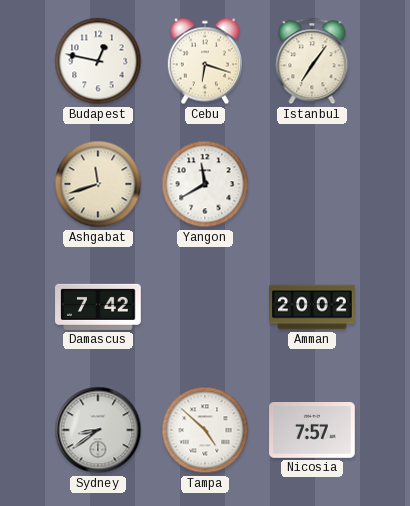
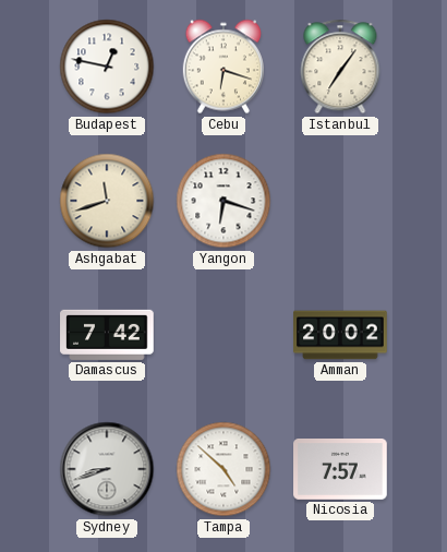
Yangon: 11:40 -> 6:18 (224, 201)
Sydney: 8:39 -> 8:42 (107, 469)
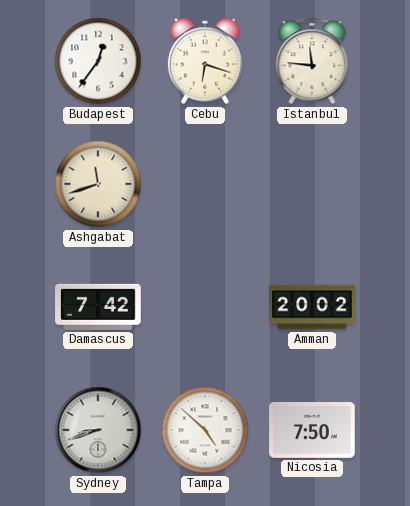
Budapest: 12:47 -> 12:36 (98, 61)
Istanbul: 7:06 -> 11:46 (312, 61)
Yangon: 6:18 -> none (224, 201)
Nicosia: 7:57 -> 7:50 (312, 431)
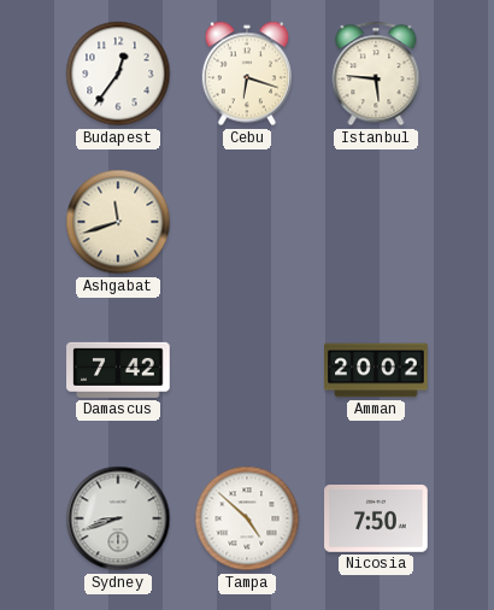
Istanbul: 11:46 -> 5:46 (376, 74)
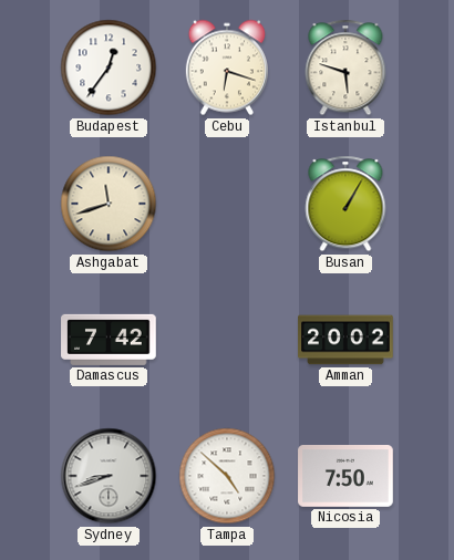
Istanbul: 5:46 -> 5:48 (345, 68)
Busan: none -> 1:05 (345, 204)
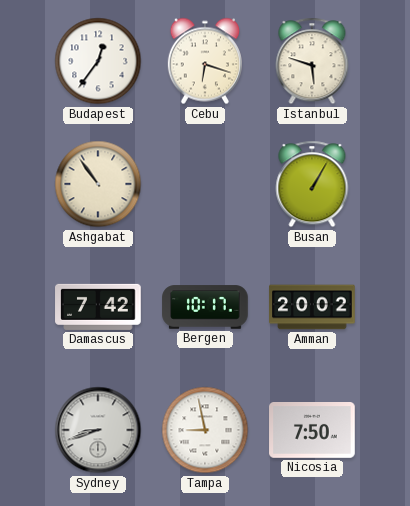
Ashgabat: 11:42 -> 10:54 (98, 184)
Bergen: none -> 10:17 (205, 307)
Tampa: 4:52 -> 8:58 (205, 430)
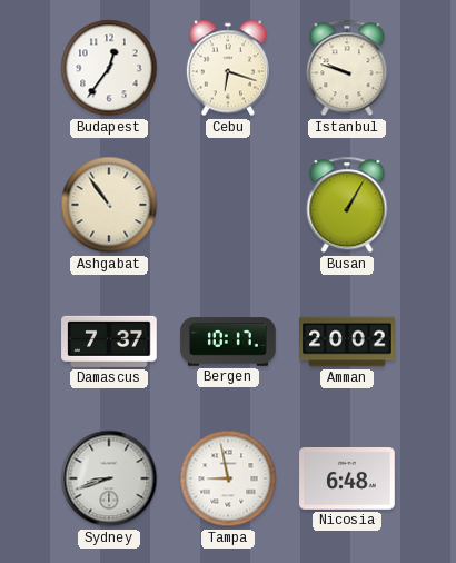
Istanbul: 5:48 -> 9:48 (347, 68)
Damascus: 7:42 -> 7:37 (109, 342)
Nicosia: 7:50 -> 6:48 (347, 480)
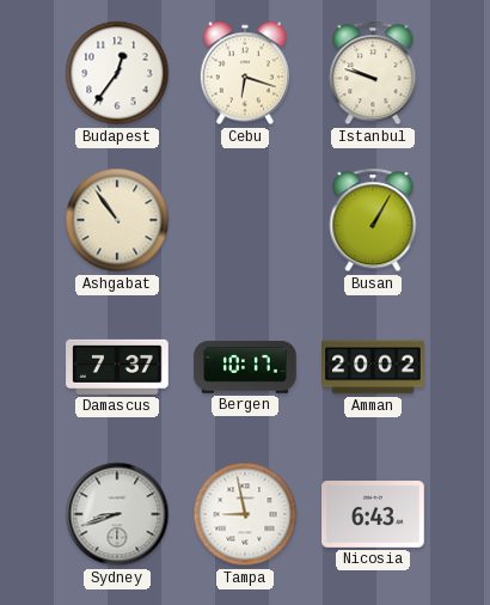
Nicosia: 6:48 -> 6:43 (373, 515)
